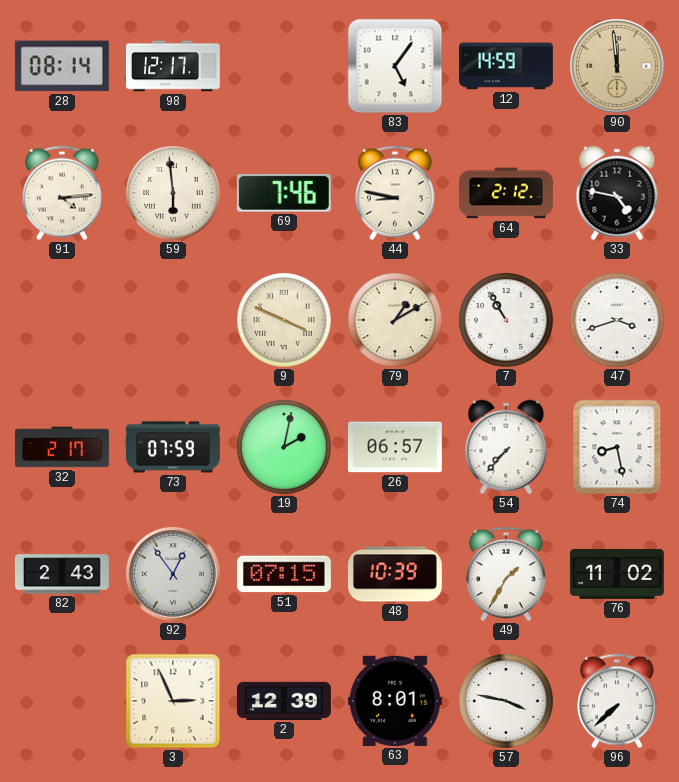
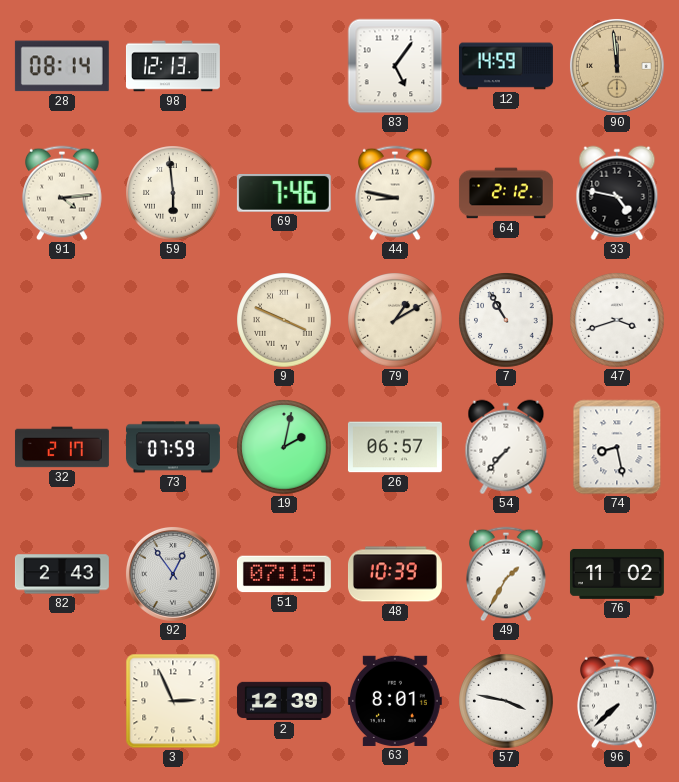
98: 12:17 -> 12:13 (173, 66)
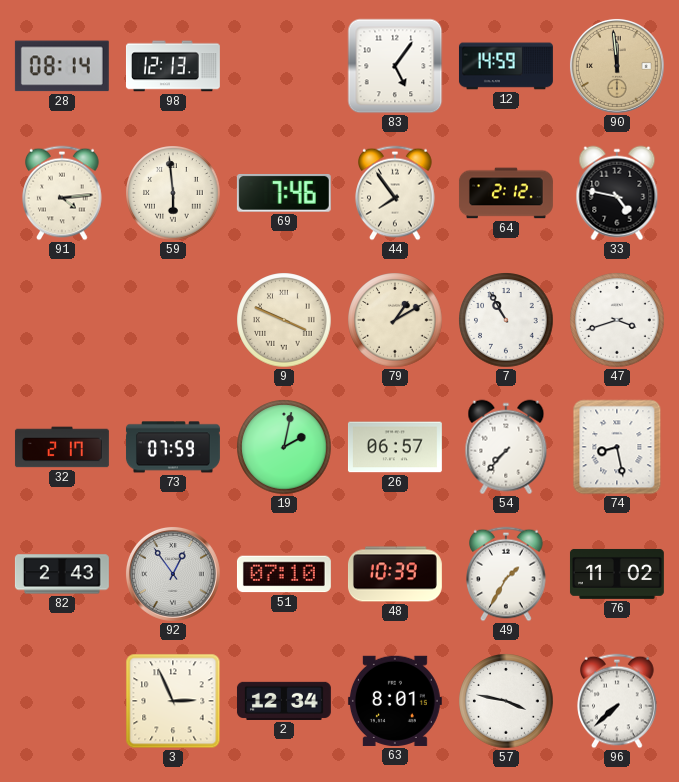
44: 8:47 -> 7:54 (395, 193)
51: 07:15 -> 07:10 (284, 574)
2: 12:39 -> 12:34 (284, 701)
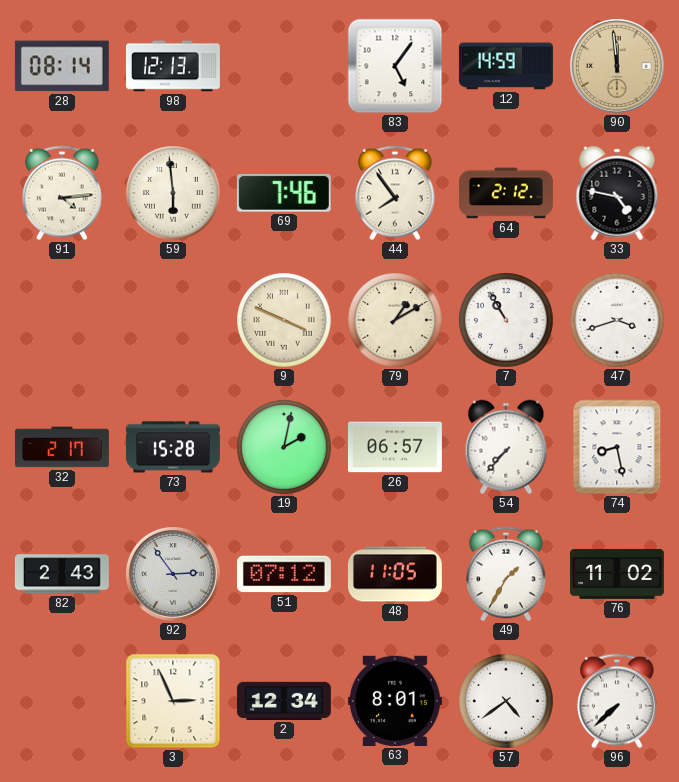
73: 07:59 -> 15:28 (173, 447)
92: 12:54 -> 2:54 (173, 574)
51: 07:10 -> 07:12 (284, 574)
48: 10:39 -> 11:05 (395, 574)
57: 3:47 -> 4:39 (506, 701)
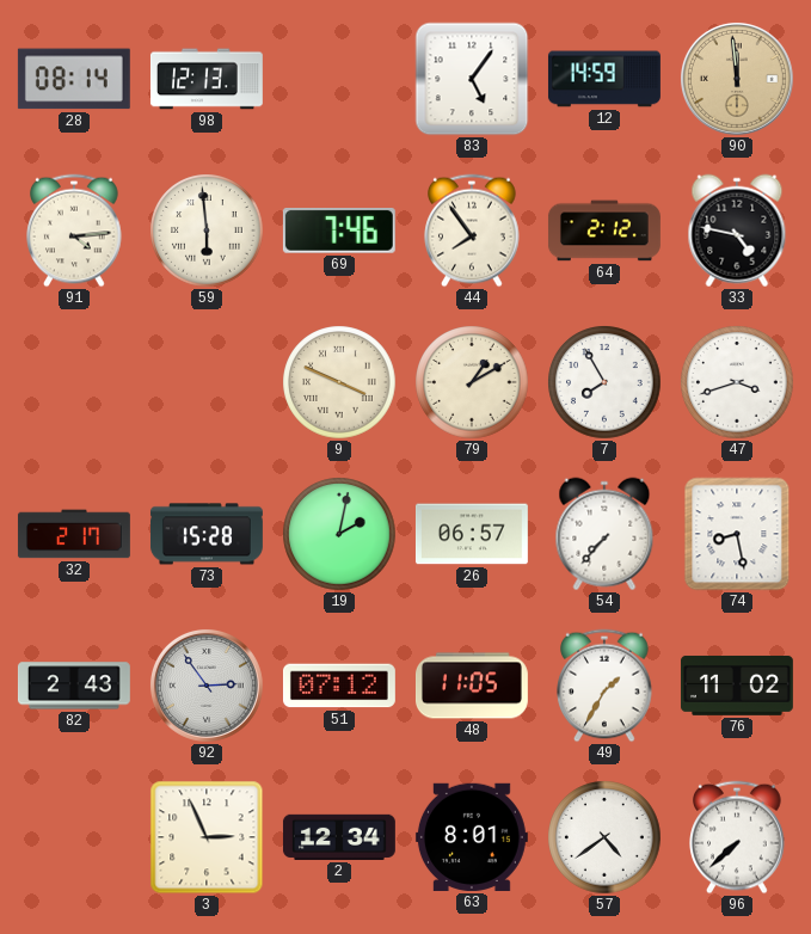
7: 10:55 -> 7:55 (604, 382)
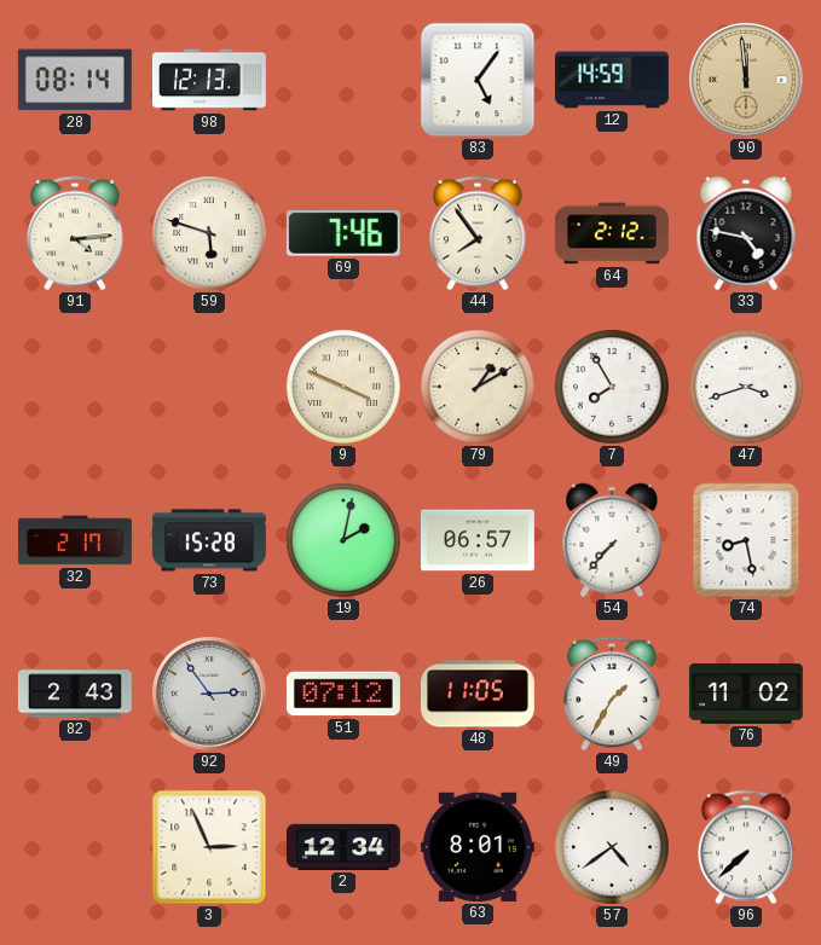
59: 5:59 -> 5:48 (209, 233)
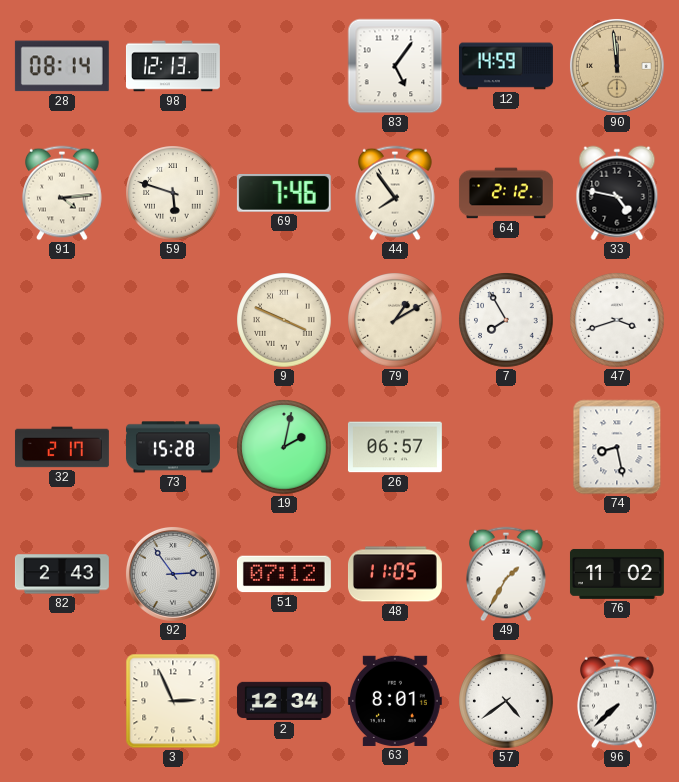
54: 7:37 -> none (612, 540)
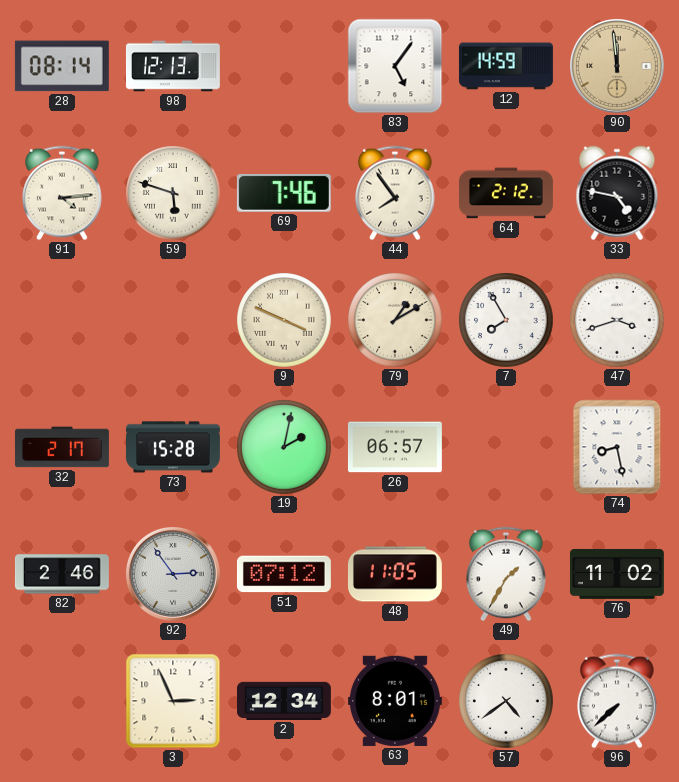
82: 2:43 -> 2:46 (62, 574)
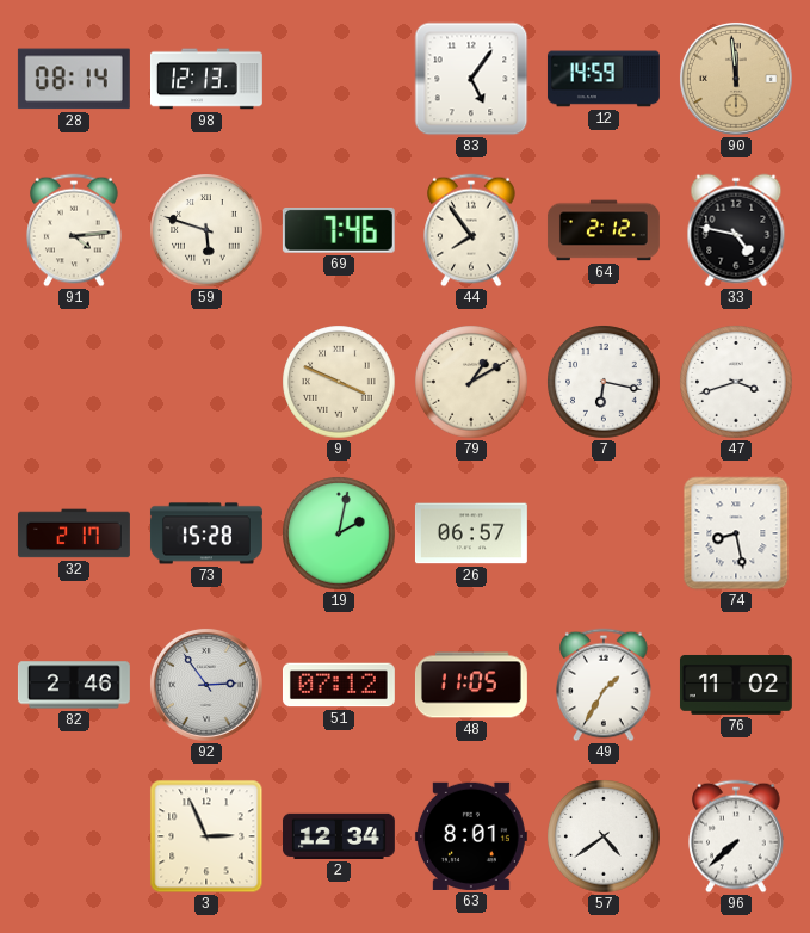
7: 7:55 -> 6:17 (604, 382)
